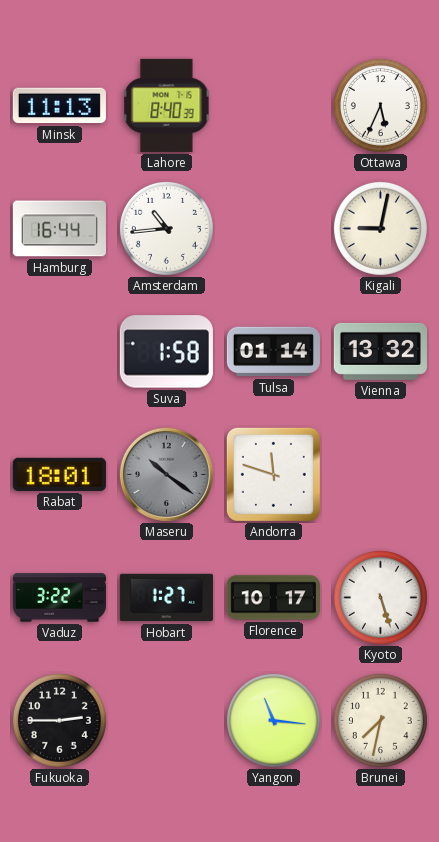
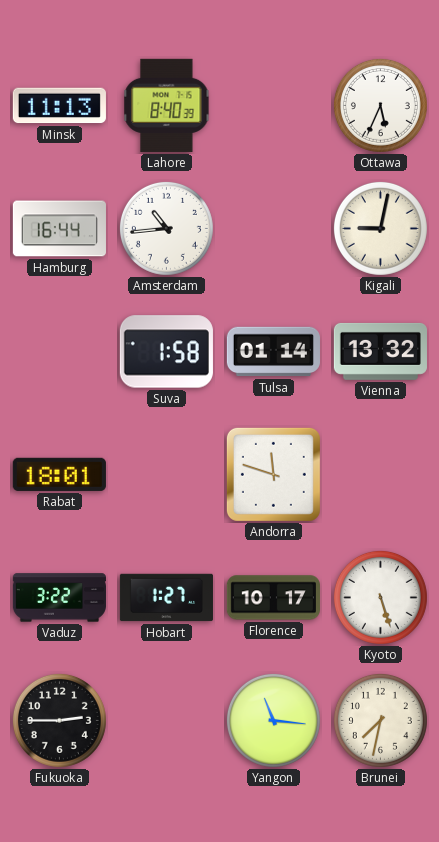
Maseru: 10:21 -> none (166, 474)
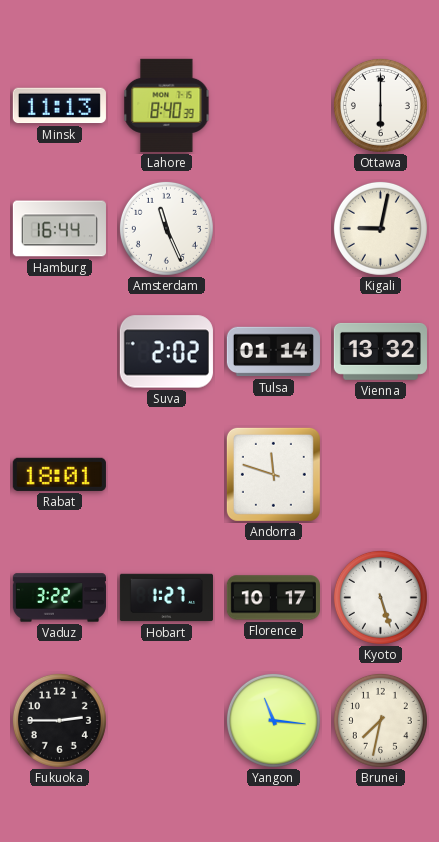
Ottawa: 5:34 -> 6:00 (380, 105)
Amsterdam: 10:44 -> 11:26 (166, 228)
Suva: 1:58 -> 2:02 (166, 352)
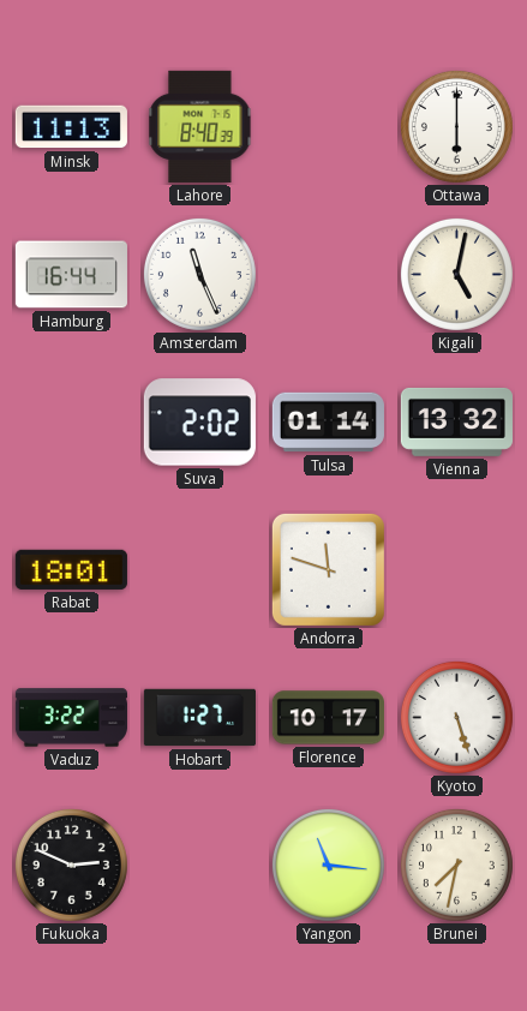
Kigali: 9:02 -> 5:02 (456, 274)
Fukuoka: 2:45 -> 2:49 (71, 865)
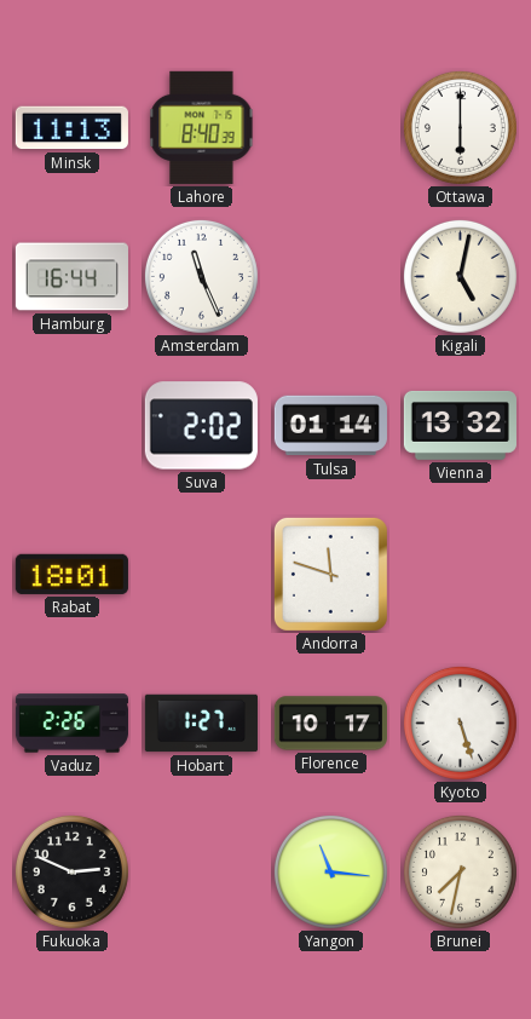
Vaduz: 3:22 -> 2:26 (71, 724)
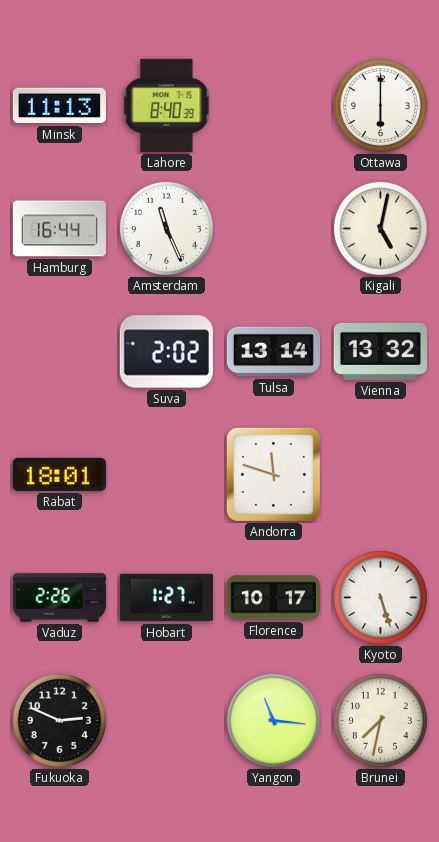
Tulsa: 01:14 -> 13:14 (273, 352)
